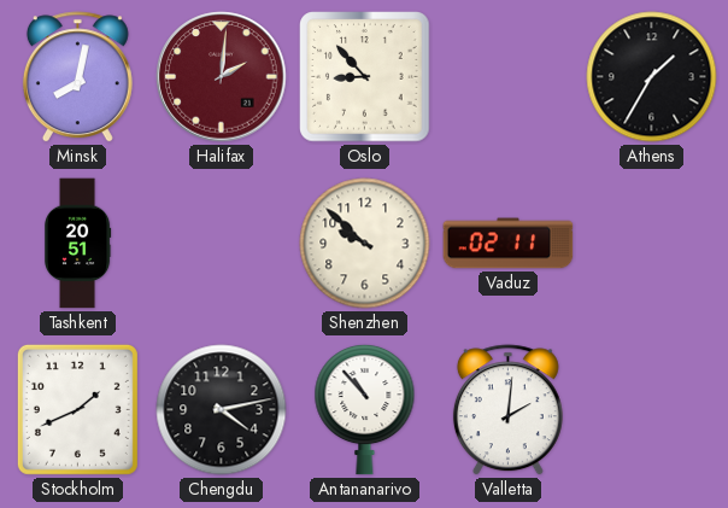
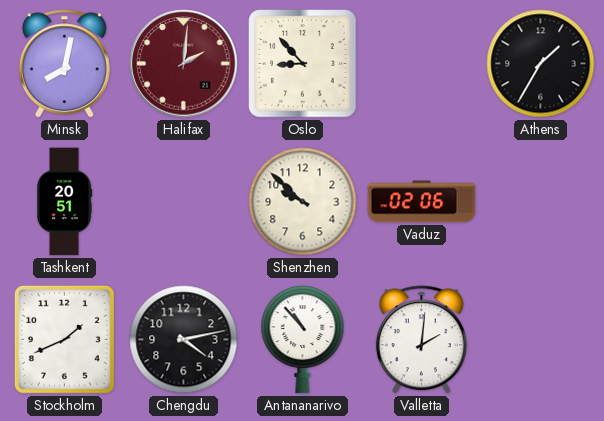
Vaduz: 02:11 -> 02:06 (422, 202)
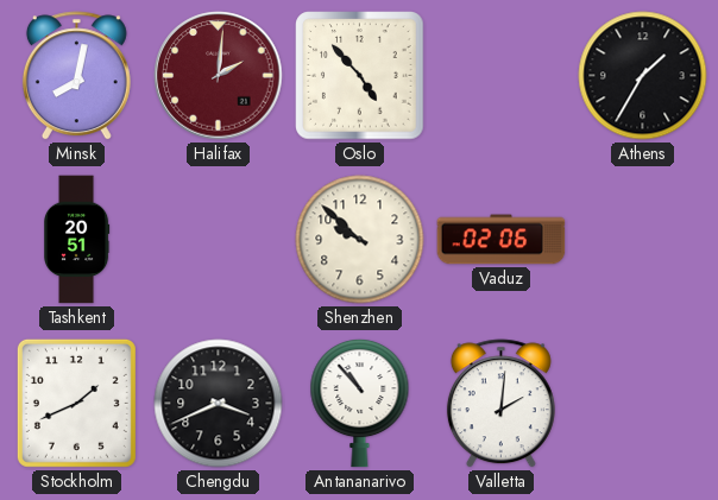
Oslo: 8:53 -> 4:53 (360, 76)
Chengdu: 4:13 -> 3:41 (219, 404)
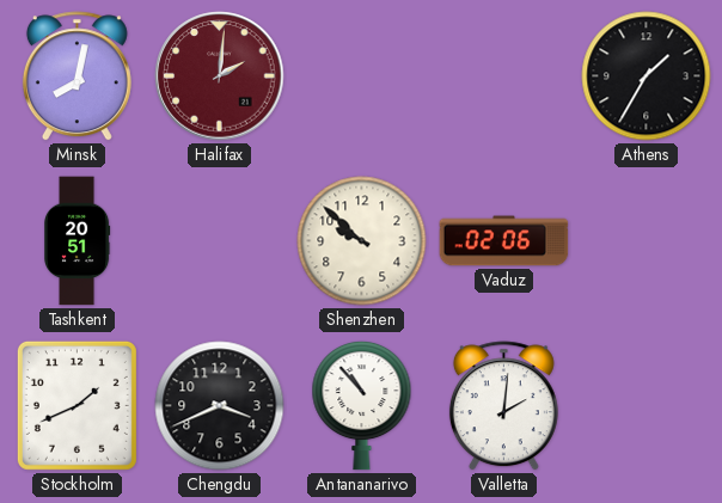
Oslo: 4:53 -> none (360, 76)
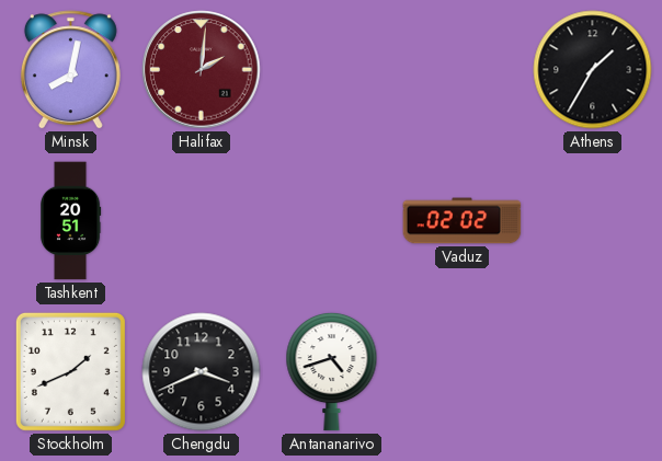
Shenzhen: 9:52 -> none (362, 241)
Vaduz: 02:06 -> 02:02 (463, 221)
Antananarivo: 10:53 -> 4:42 (332, 371)
Valletta: 2:01 -> none (503, 406)
